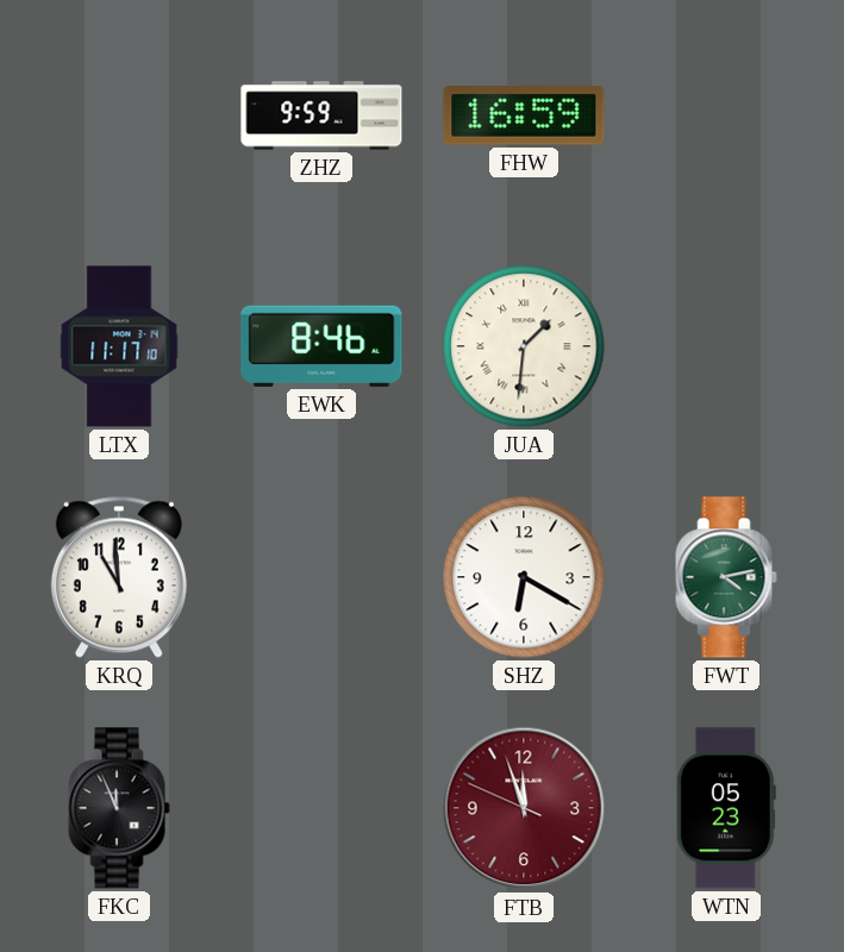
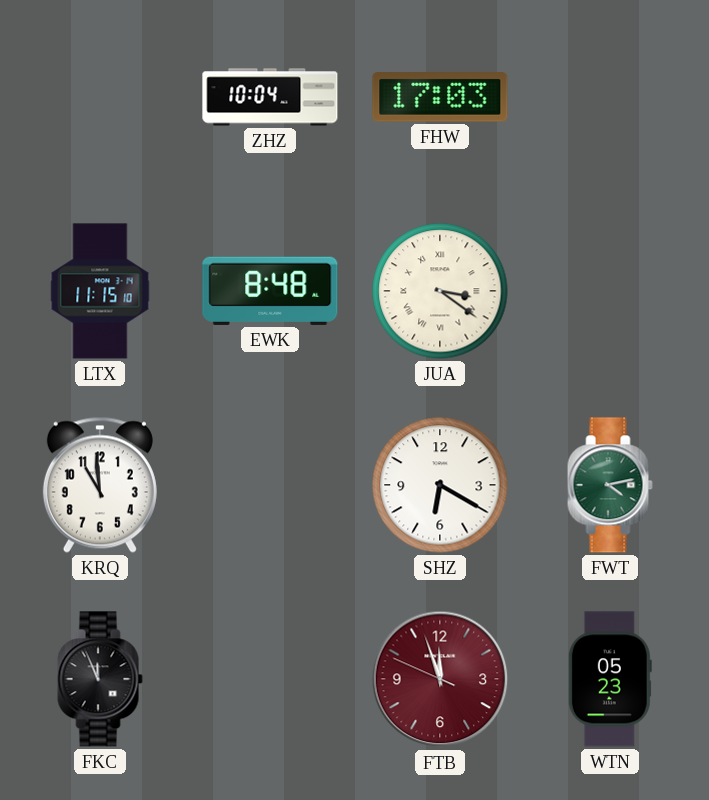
ZHZ: 9:59 -> 10:04 (270, 97)
FHW: 16:59 -> 17:03 (440, 97)
LTX: 11:17 -> 11:15 (100, 291)
EWK: 8:46 -> 8:48 (270, 291)
JUA: 1:31 -> 3:21 (440, 291)
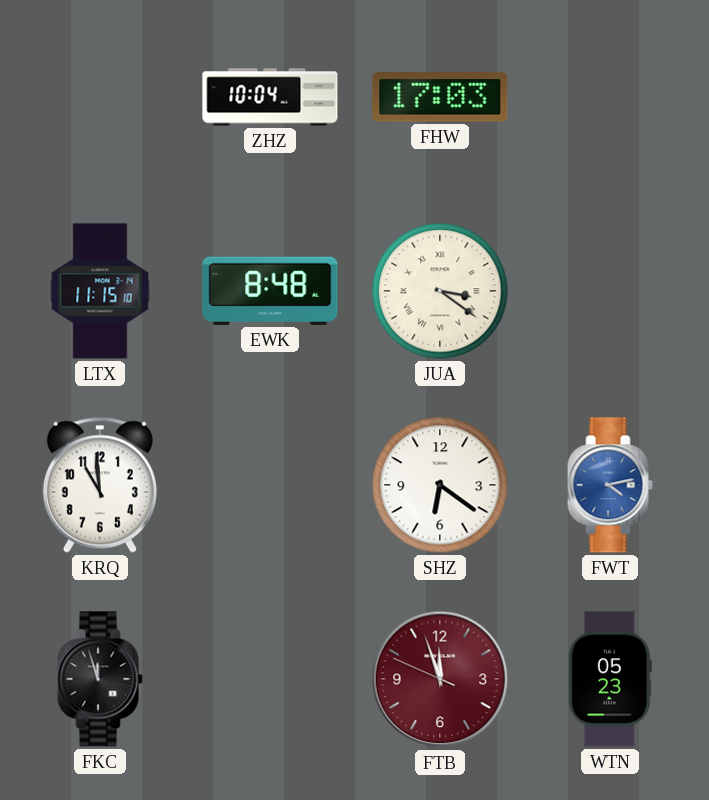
SHZ: 6:20 -> 6:21 (440, 485)
FWT dial: green -> blue (610, 485)
FKC: 11:56 -> 11:57 (100, 679)
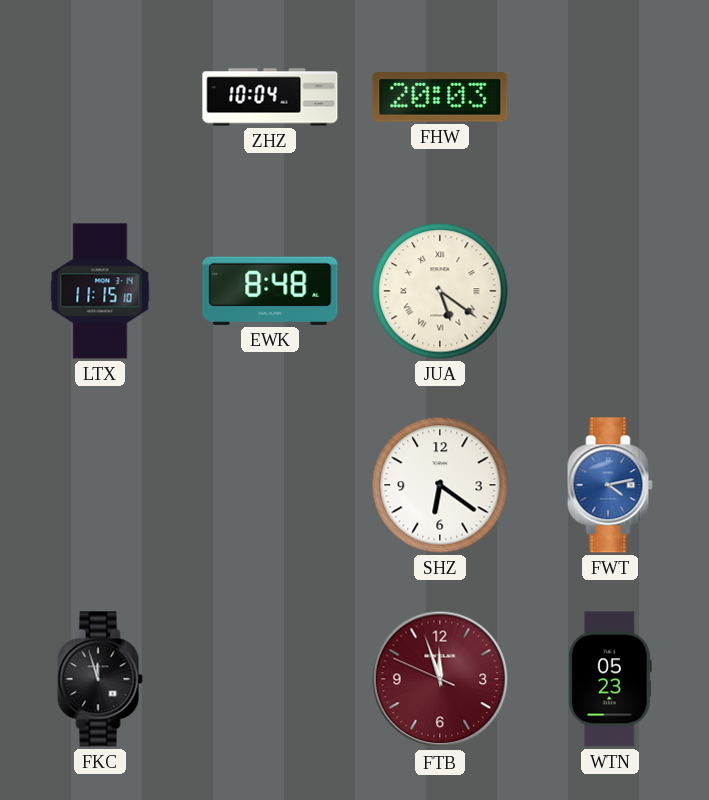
FHW: 17:03 -> 20:03 (440, 97)
JUA: 3:21 -> 5:21 (440, 291)
KRQ: 10:59 -> none (100, 485)
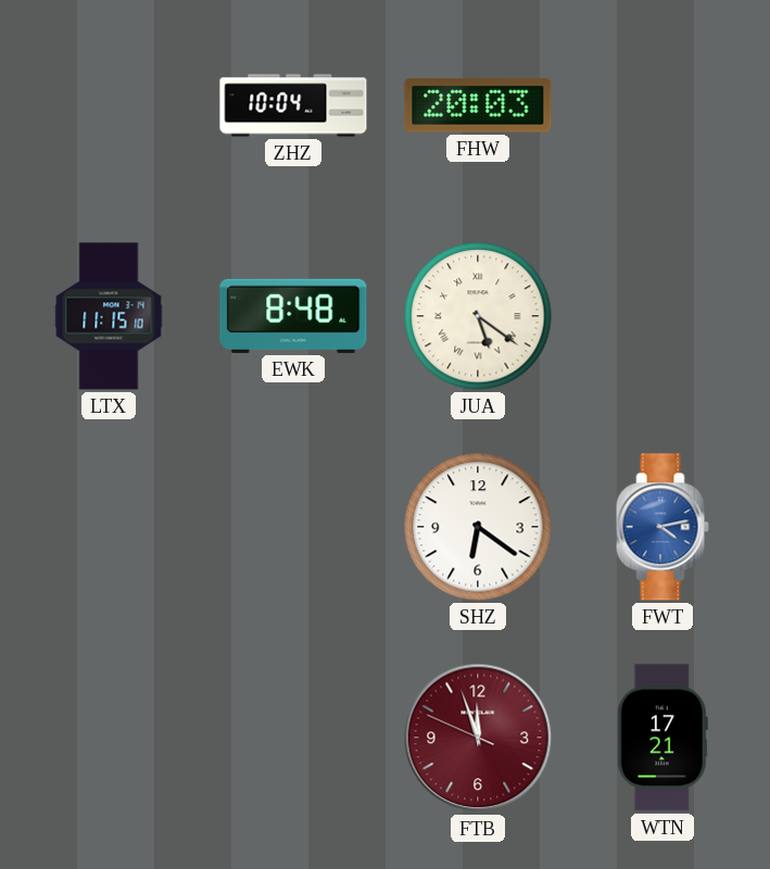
FKC: 11:57 -> none (100, 679)
WTN: 05:23 -> 17:21 (662, 738)
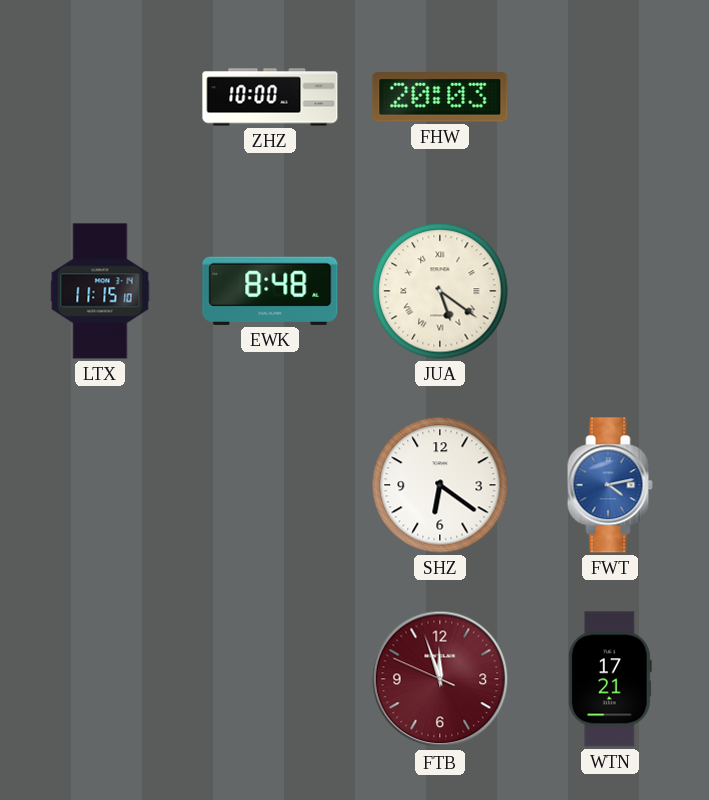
ZHZ: 10:04 -> 10:00 (270, 97)
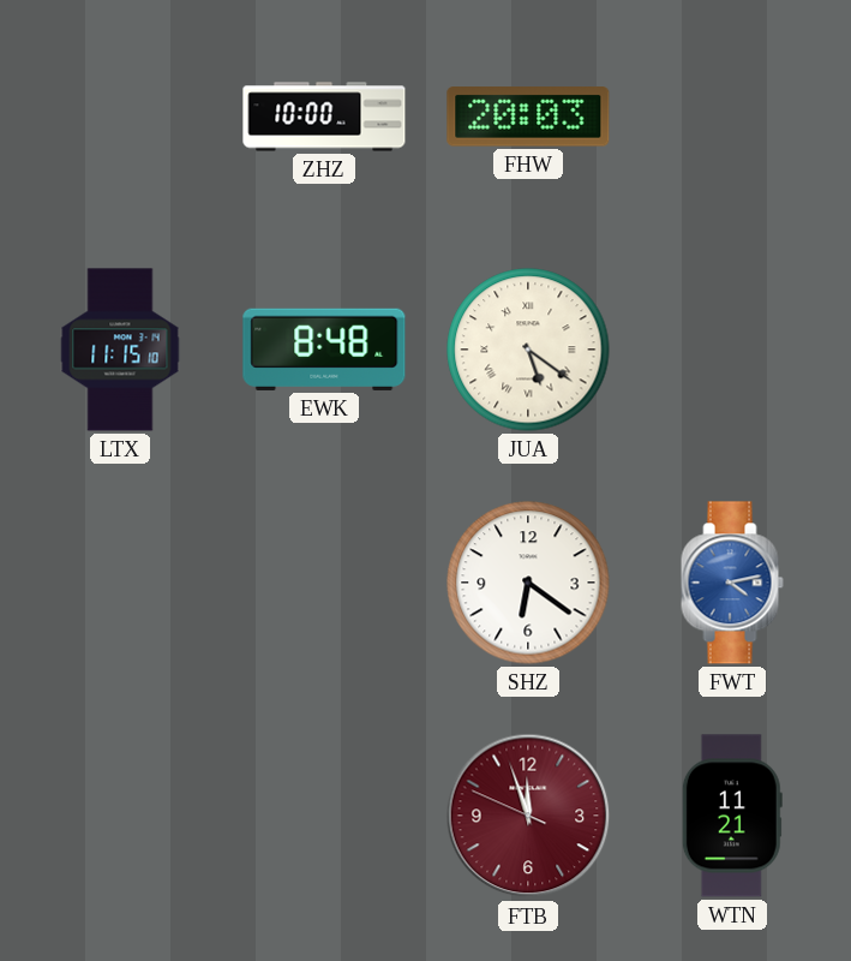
WTN: 17:21 -> 11:21 (732, 816)
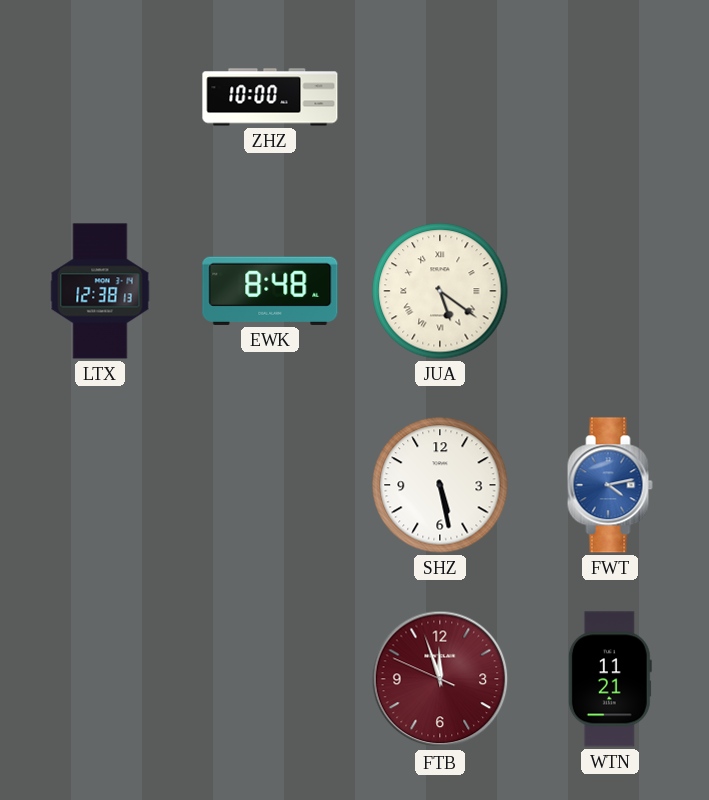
FHW: 20:03 -> none (528, 117)
LTX: 11:15 -> 12:38 (100, 291)
SHZ: 6:21 -> 5:28 (440, 485)
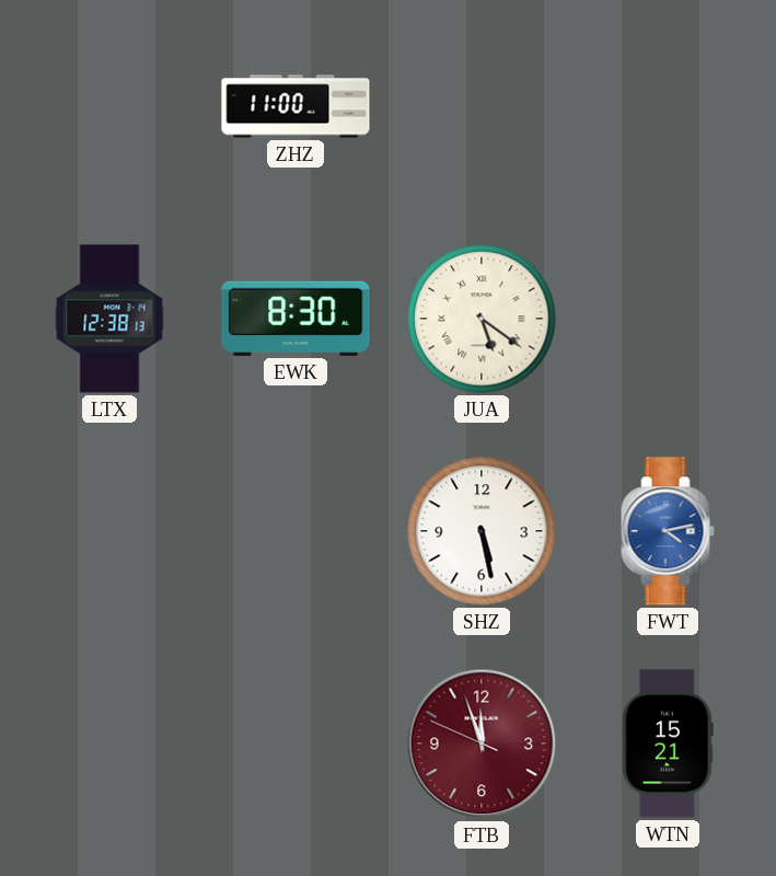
ZHZ: 10:00 -> 11:00 (296, 106)
EWK: 8:48 -> 8:30 (296, 319)
WTN: 11:21 -> 15:21 (668, 744)
